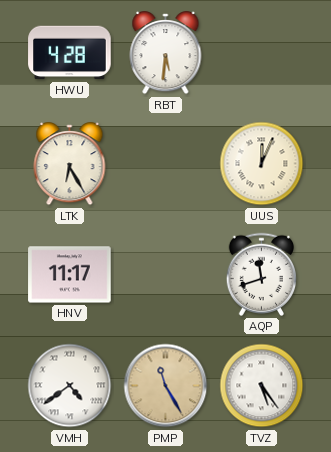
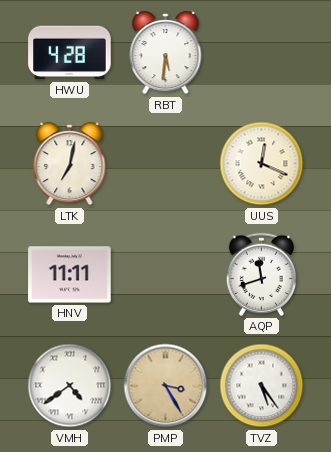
LTK: 6:25 -> 7:02 (70, 165)
UUS: 12:04 -> 12:19 (262, 164)
HNV: 11:17 -> 11:11 (70, 275)
PMP: 11:25 -> 3:25 (166, 386)
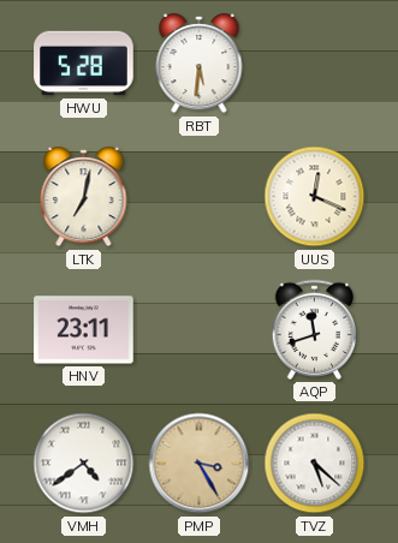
HWU: 4:28 -> 5:28 (84, 64)
HNV: 11:11 -> 23:11 (84, 330)
TVZ: 5:24 -> 5:22 (315, 464)
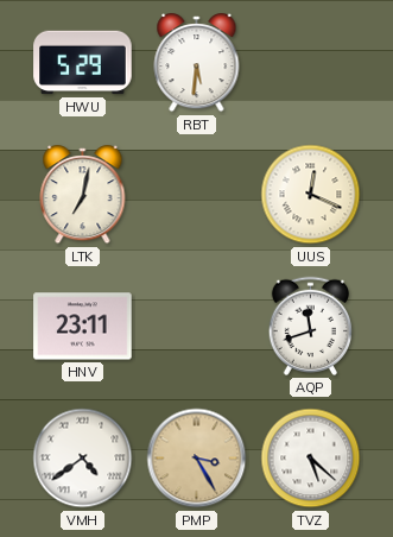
HWU: 5:28 -> 5:29 (83, 63)
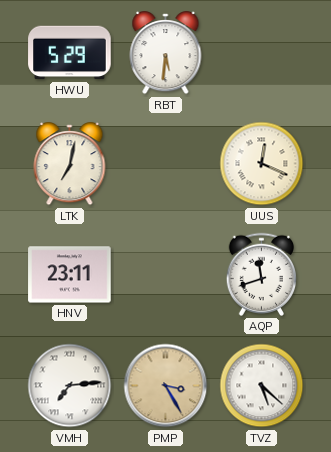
VMH: 4:39 -> 7:14 (70, 386)
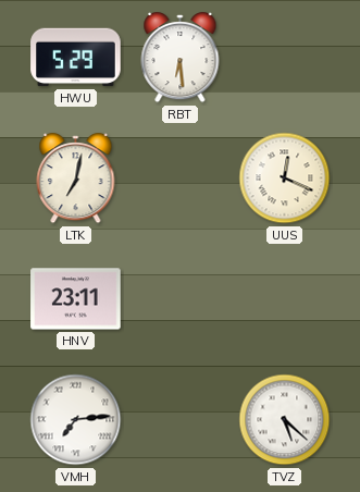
RBT: 5:31 -> 6:29 (181, 59)
AQP: 11:42 -> none (261, 274)
PMP: 3:25 -> none (166, 386)
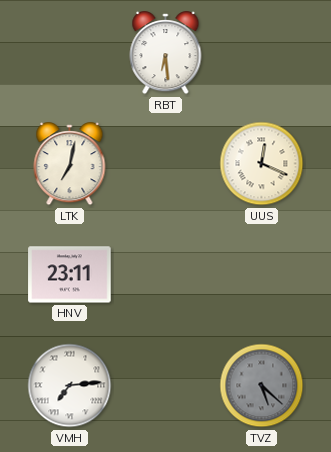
HWU: 5:29 -> none (76, 58)
TVZ dial: white -> grey (262, 386)
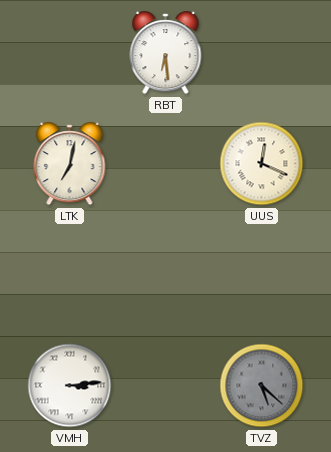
HNV: 23:11 -> none (70, 275)
VMH: 7:14 -> 3:14 (70, 386)
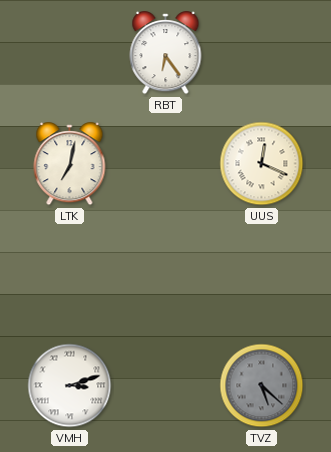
RBT: 6:29 -> 6:24 (166, 54)
VMH: 3:14 -> 3:12 (70, 386)
